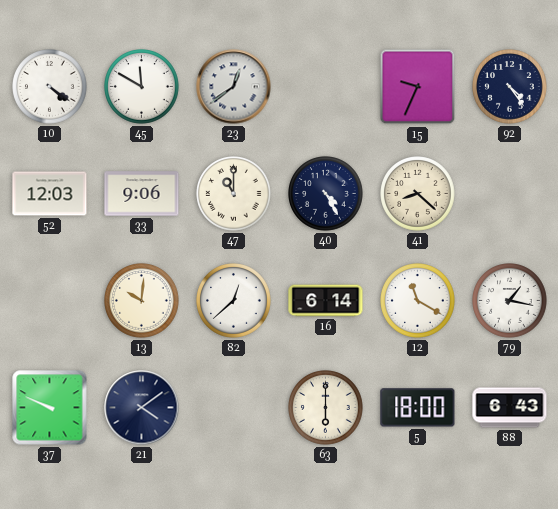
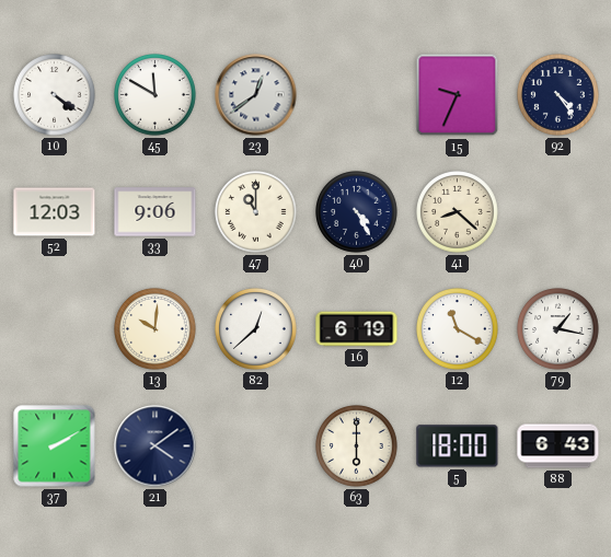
16: 6:14 -> 6:19 (357, 329)
37: 9:49 -> 2:10 (55, 446)
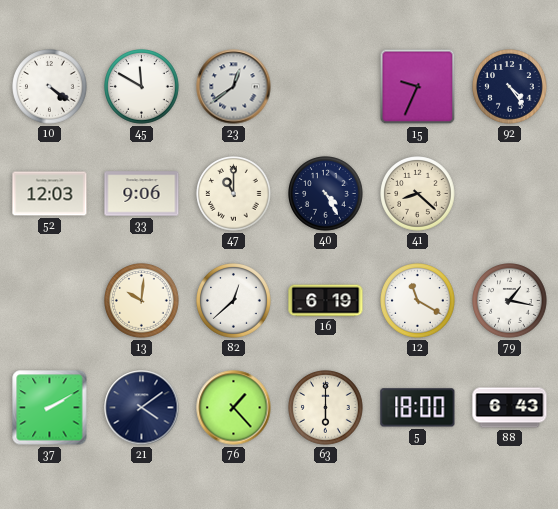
76: none -> 1:23 (234, 408)
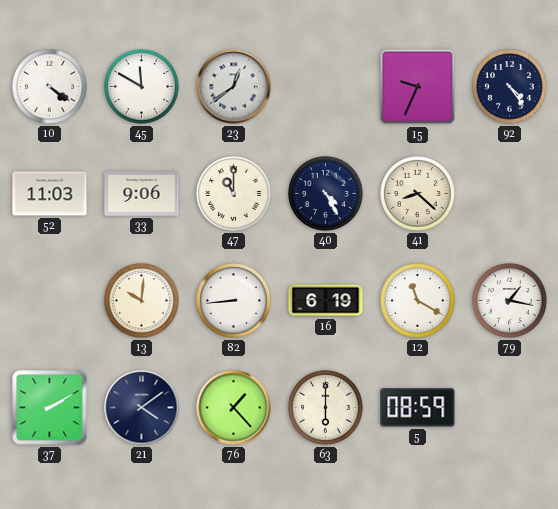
52: 12:03 -> 11:03 (50, 194)
82: 12:38 -> 8:44 (234, 301)
5: 18:00 -> 08:59 (418, 408)
88: 6:43 -> none (510, 408)
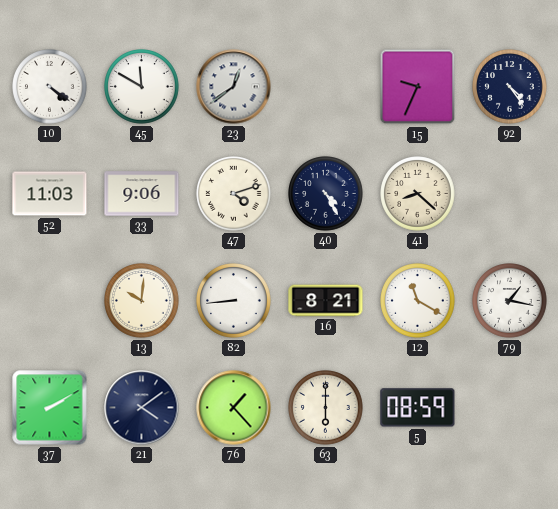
47: 11:00 -> 4:12 (234, 194)
16: 6:19 -> 8:21 (326, 301)
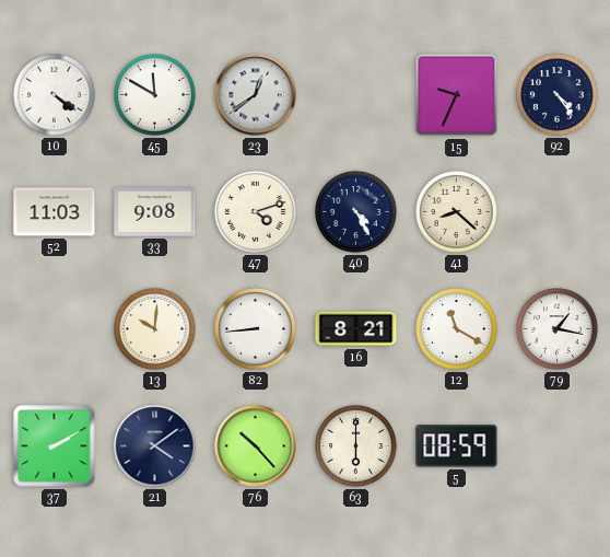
33: 9:06 -> 9:08 (155, 212)
76: 1:23 -> 10:23 (256, 446)
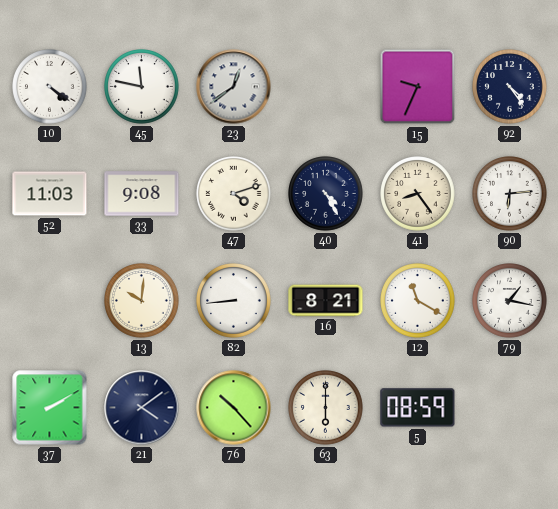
45: 11:50 -> 11:47 (142, 87)
41: 8:22 -> 8:24 (418, 194)
90: none -> 6:14 (510, 194)
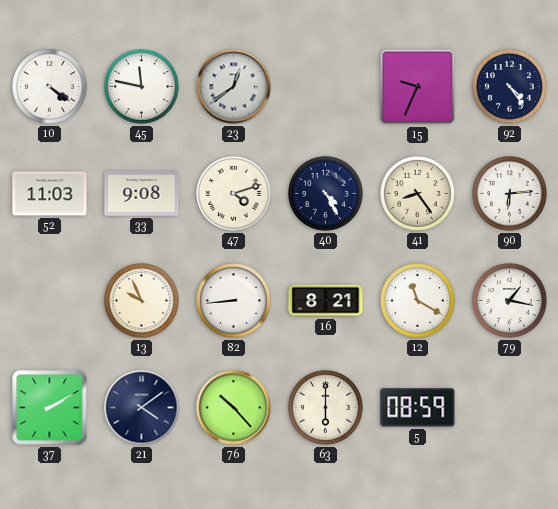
13: 10:01 -> 9:56 (142, 301)
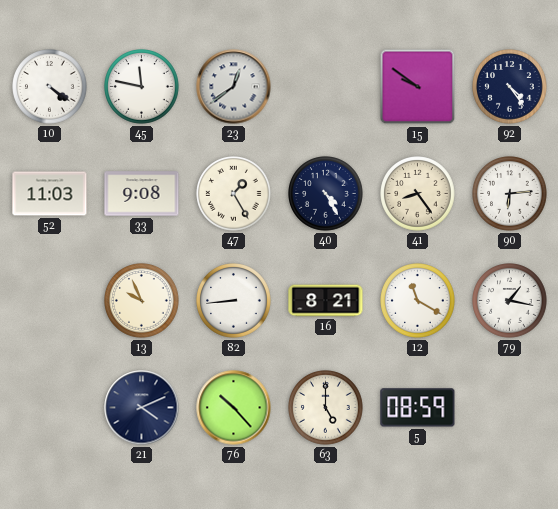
15: 9:34 -> 9:51 (418, 87)
47: 4:12 -> 1:25 (234, 194)
37: 2:10 -> none (50, 408)
21: 4:09 -> 4:11 (142, 408)
63: 6:00 -> 5:00 (326, 408)
